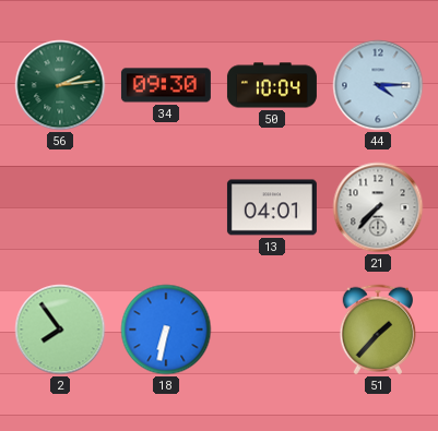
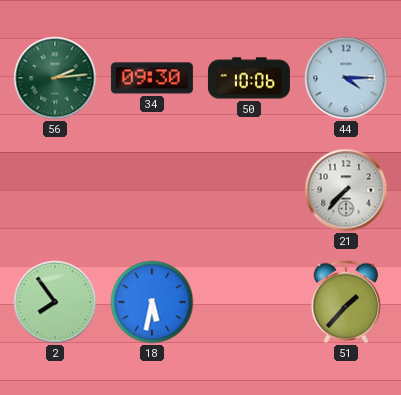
50: 10:04 -> 10:06 (249, 78)
13: 04:01 -> none (272, 207)
18: 6:32 -> 5:32 (152, 302)
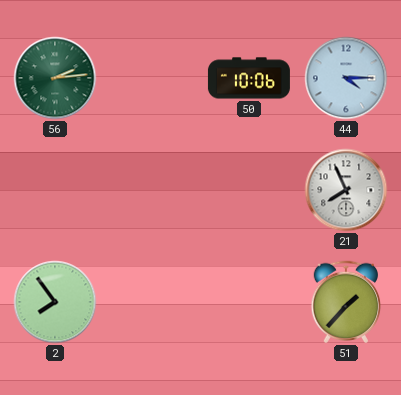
34: 09:30 -> none (152, 78)
21: 7:37 -> 7:56 (346, 190)
18: 5:32 -> none (152, 302)
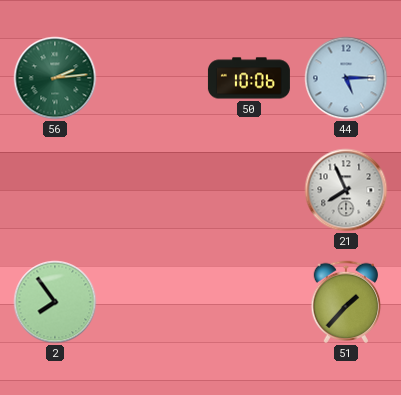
44: 4:15 -> 5:15 (346, 78)
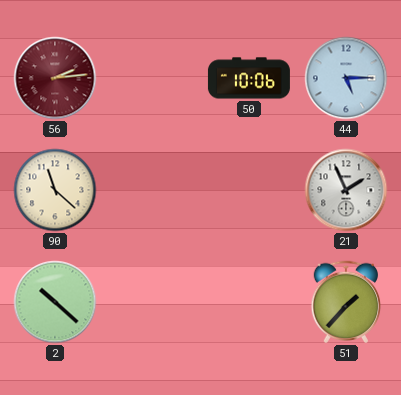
56 dial: green -> burgundy (55, 78)
90: none -> 11:22 (55, 190)
21: 7:56 -> 1:56 (346, 190)
2: 7:54 -> 10:22 (55, 302)
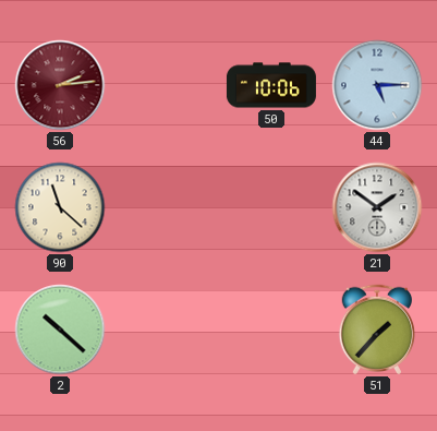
21: 1:56 -> 1:51 (377, 207)
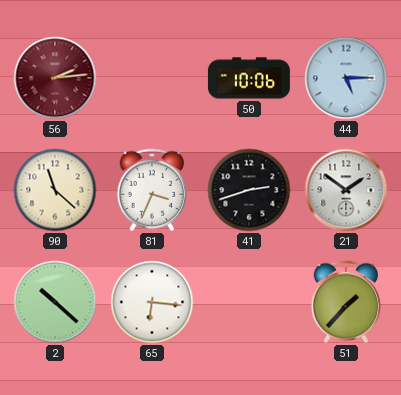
81: none -> 3:34 (152, 190)
41: none -> 2:42 (249, 190)
65: none -> 6:16 (152, 302)
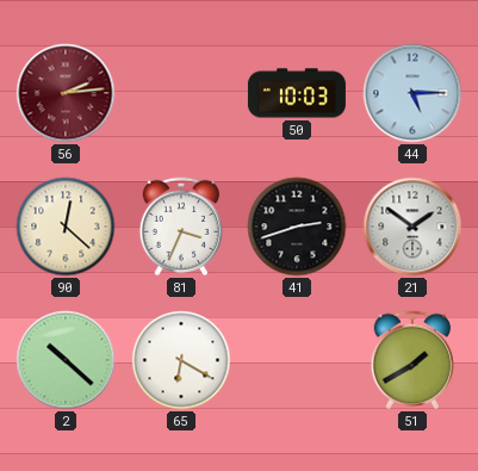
50: 10:06 -> 10:03 (297, 93)
90: 11:22 -> 12:22 (66, 227)
65: 6:16 -> 6:20 (181, 360)
51: 1:37 -> 1:40 (412, 360)
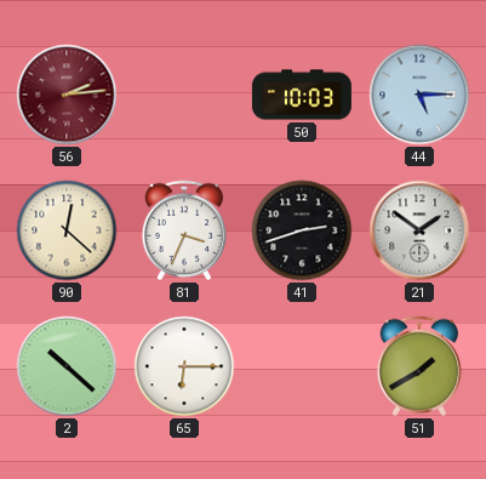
65: 6:20 -> 6:15 (184, 366)
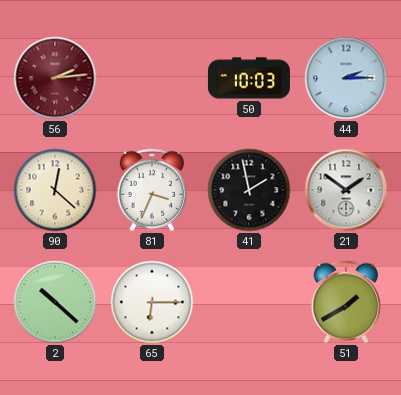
44: 5:15 -> 2:15 (346, 78)
41: 2:42 -> 1:58 (249, 190)
